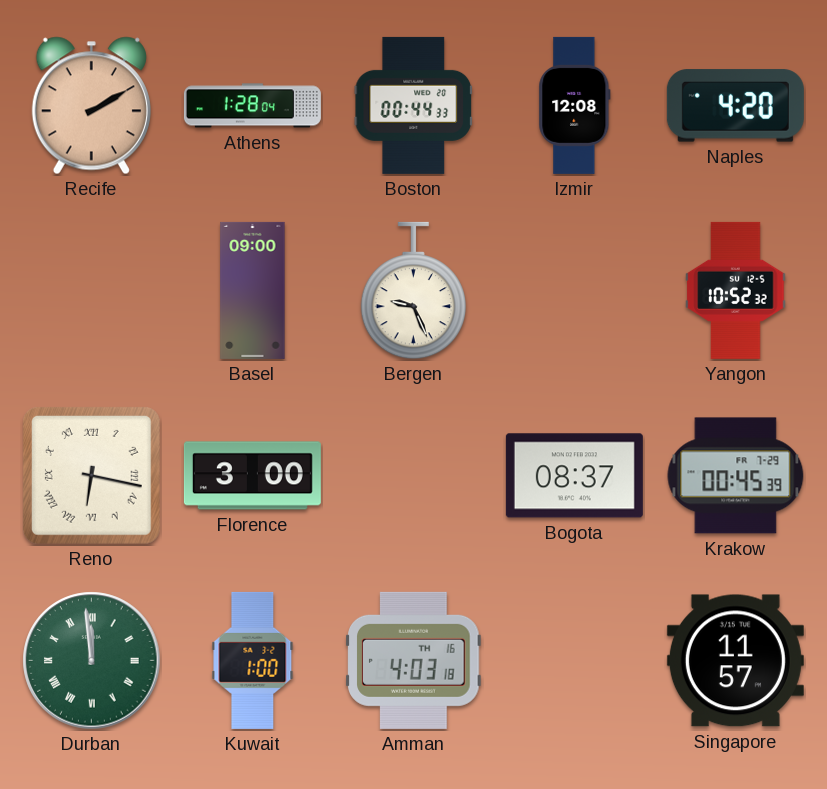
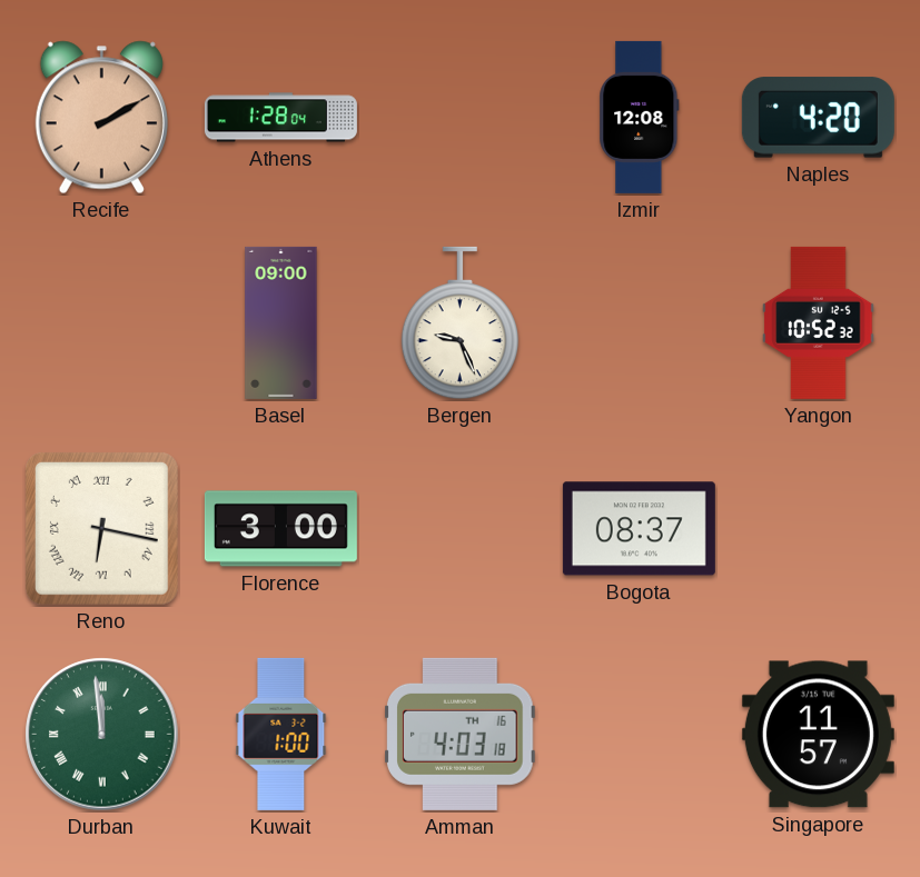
Boston: 00:44 -> none (413, 105)
Krakow: 00:45 -> none (736, 476)
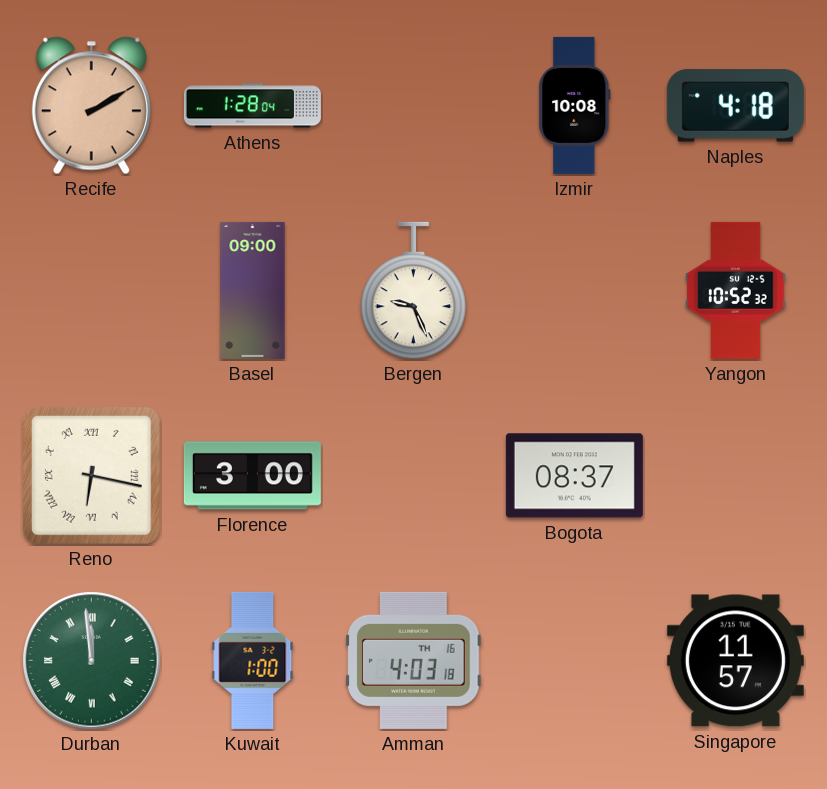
Izmir: 12:08 -> 10:08 (575, 105)
Naples: 4:20 -> 4:18 (735, 106)
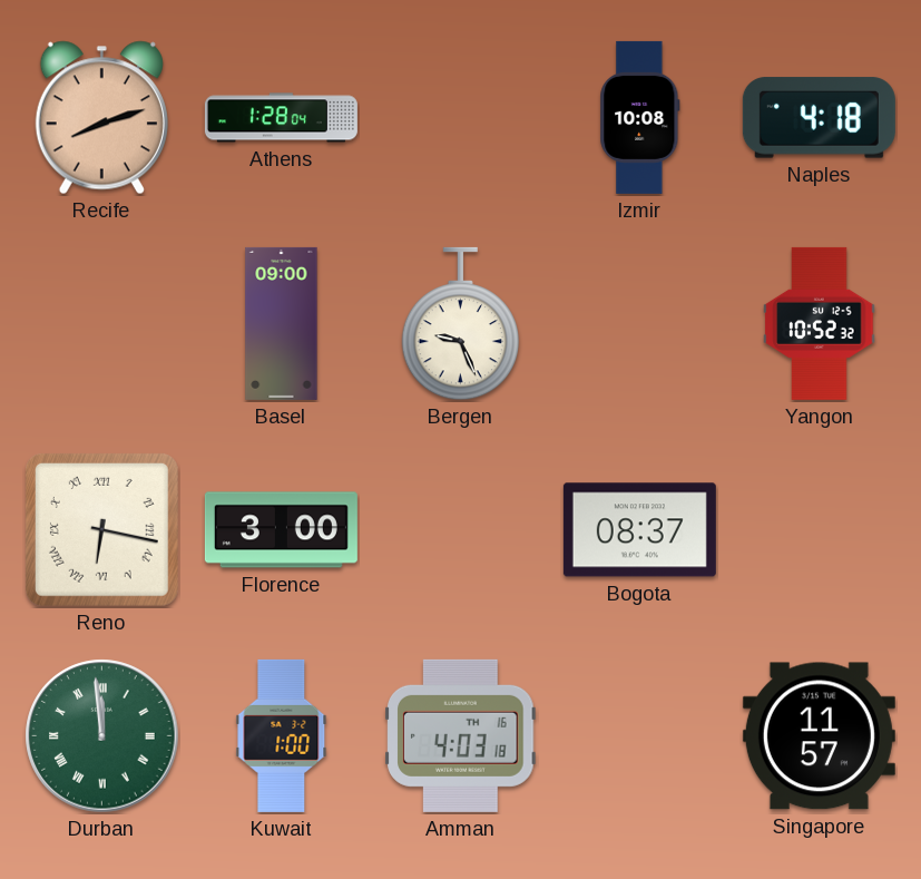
Recife: 2:10 -> 8:12 (101, 118)
